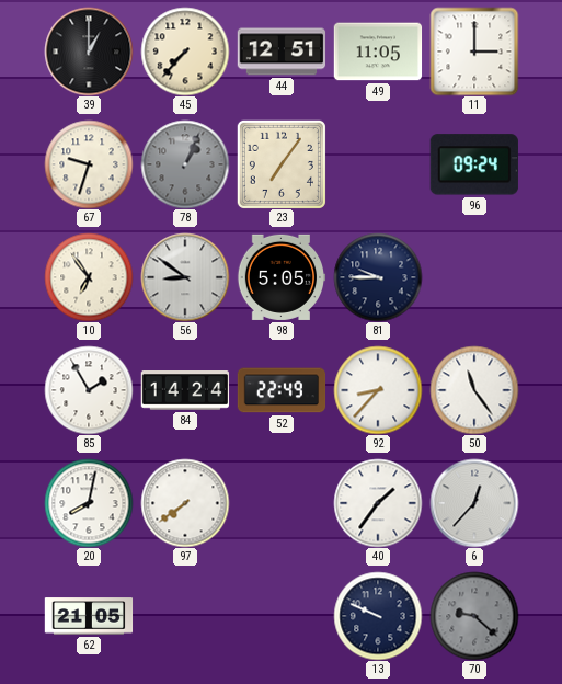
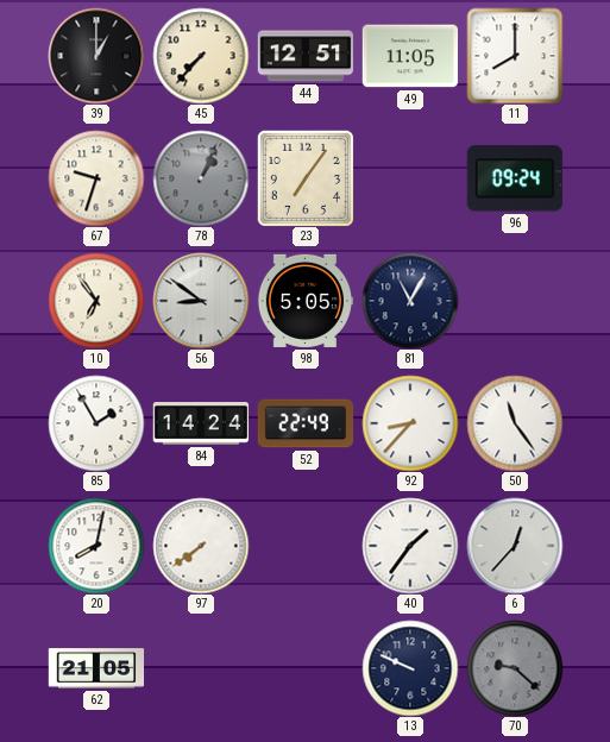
11: 3:00 -> 8:00 (515, 56)
81: 9:45 -> 11:05 (410, 301)
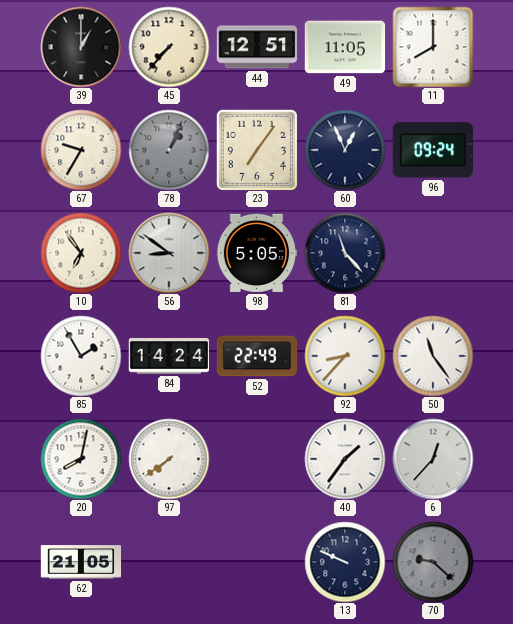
67: 9:33 -> 9:35 (81, 150)
60: none -> 12:56 (345, 150)
81: 11:05 -> 11:23 (345, 253)
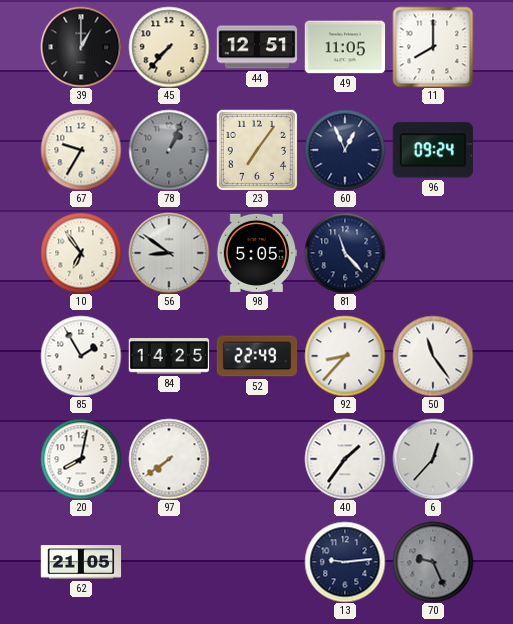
84: 14:24 -> 14:25 (169, 357)
13: 9:49 -> 9:14 (345, 562)
70: 9:22 -> 9:26 (433, 562)
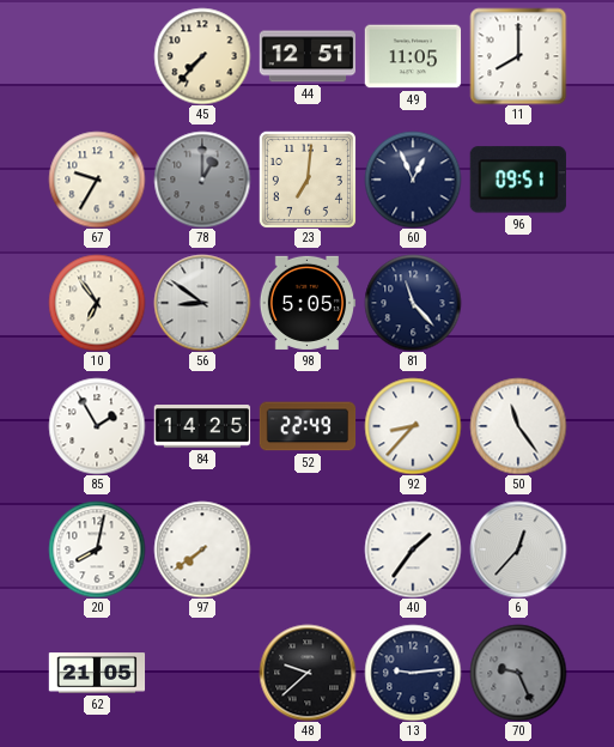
39: 1:00 -> none (81, 47)
78: 1:04 -> 1:00 (202, 180)
23: 7:06 -> 7:01 (308, 180)
96: 09:24 -> 09:51 (518, 180)
48: none -> 9:38 (308, 673)
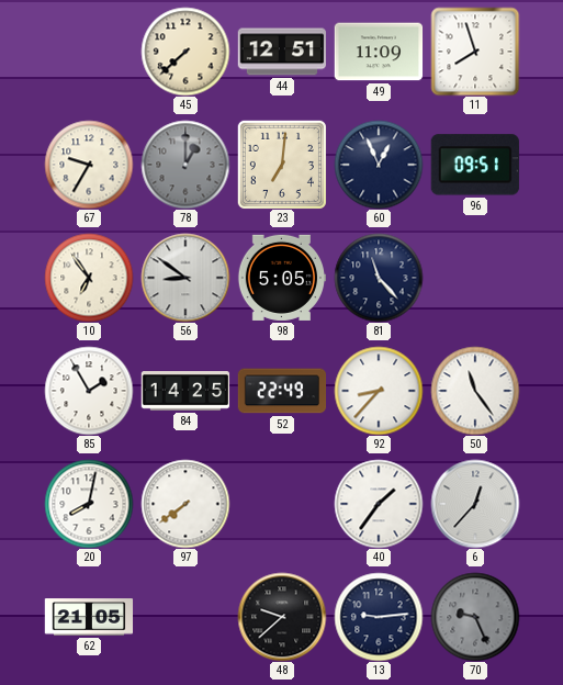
45: 7:37 -> 7:38 (185, 52)
49: 11:05 -> 11:09 (379, 52)
11: 8:00 -> 7:57 (475, 52)
